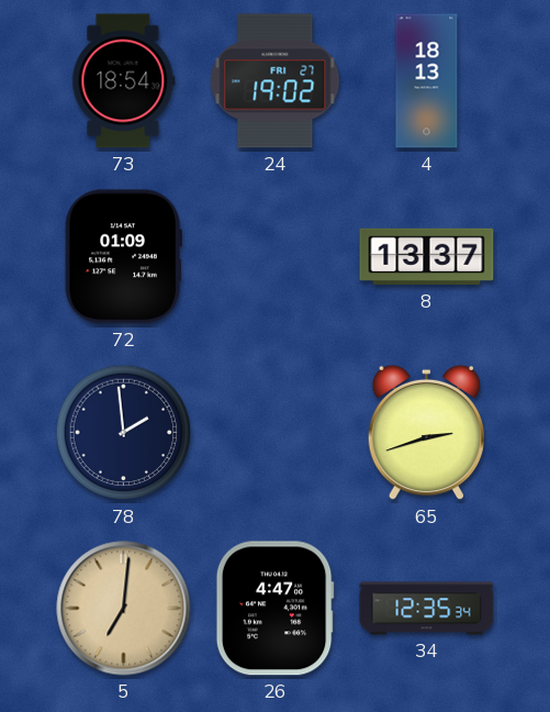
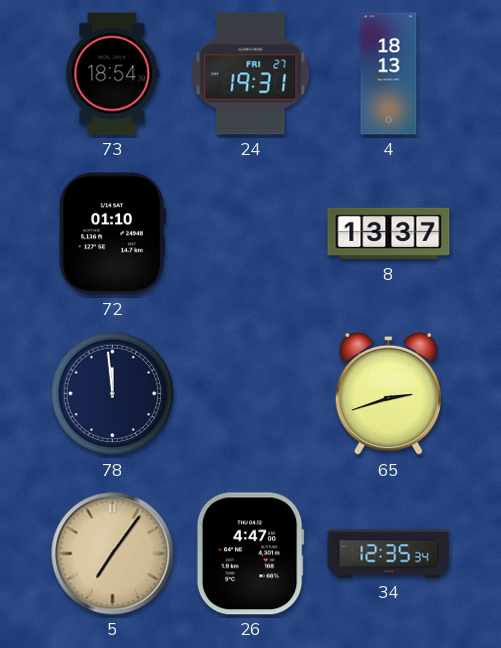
24: 19:02 -> 19:31 (251, 74)
72: 01:09 -> 01:10 (112, 234)
78: 1:59 -> 11:59 (113, 394)
5: 7:01 -> 7:06 (113, 554)
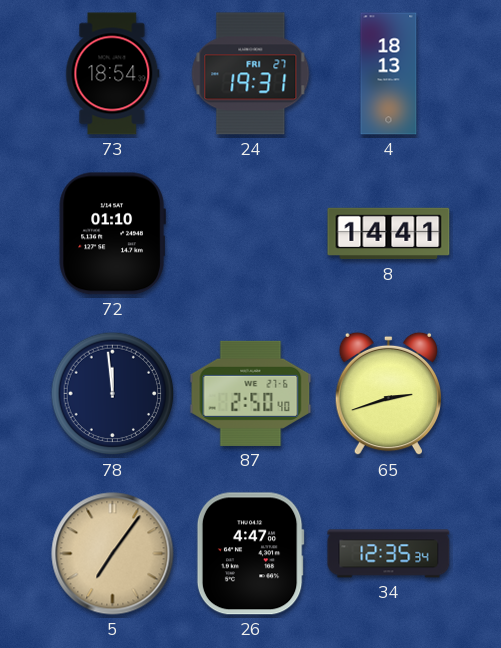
8: 13:37 -> 14:41 (389, 234)
87: none -> 2:50 (251, 393)
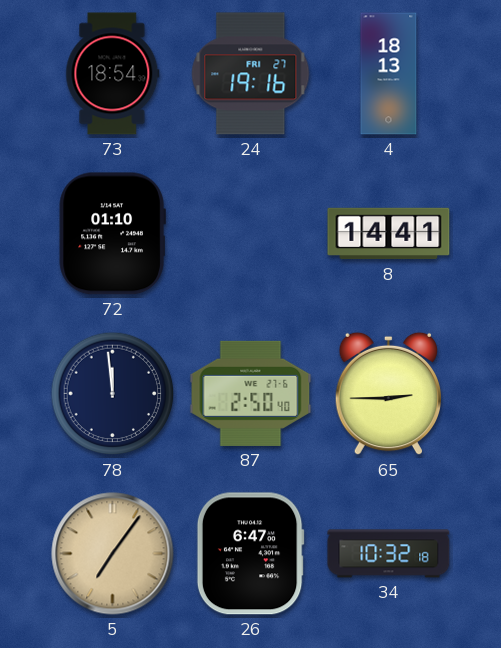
24: 19:31 -> 19:16 (251, 74)
65: 2:42 -> 2:45 (388, 394)
26: 4:47 -> 6:47 (250, 554)
34: 12:35 -> 10:32 (389, 554)
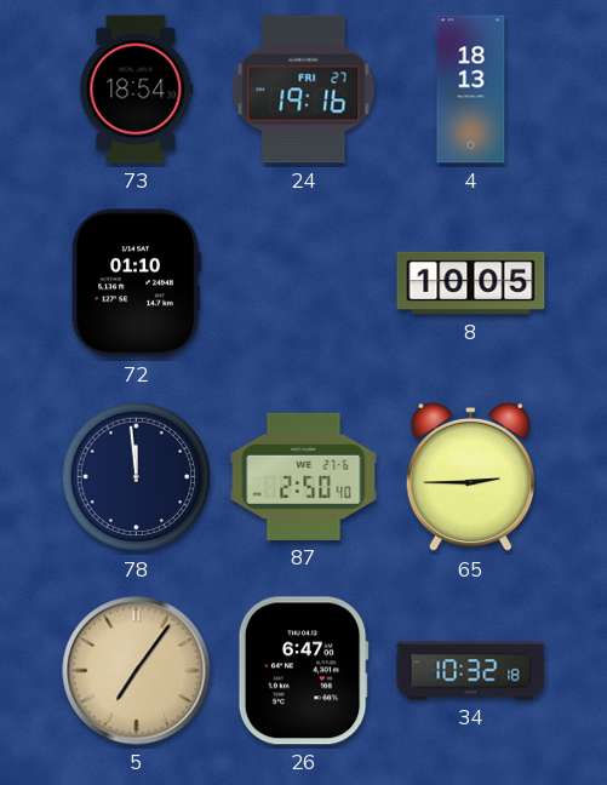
8: 14:41 -> 10:05 (471, 283)
